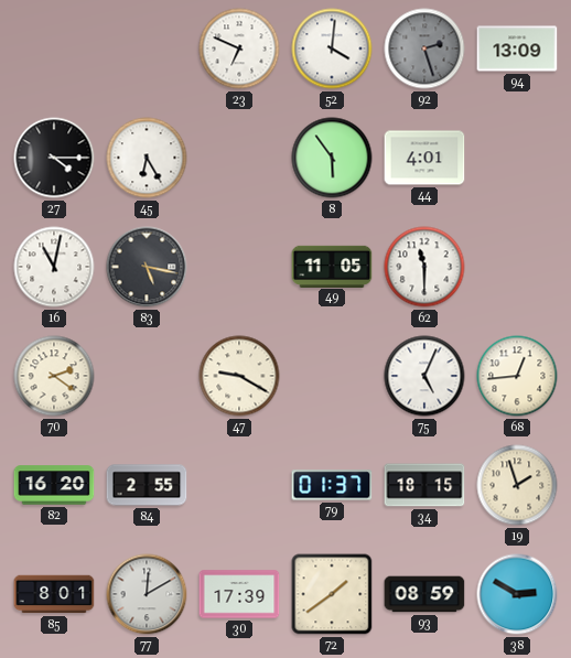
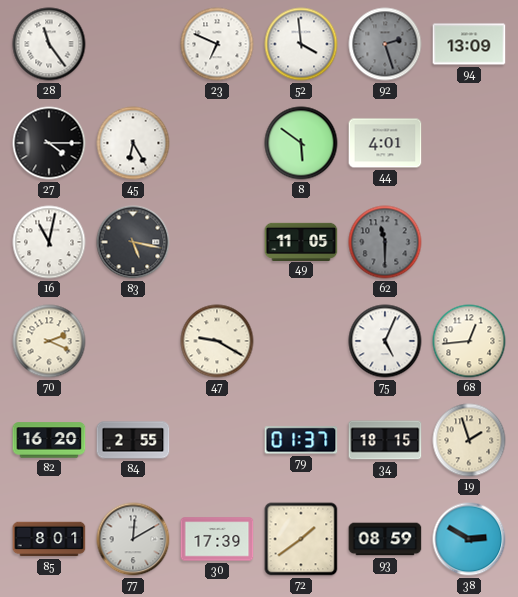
28: none -> 11:24 (49, 44)
52: 4:01 -> 3:59 (301, 44)
8: 5:54 -> 5:51 (301, 143)
62 dial: white -> grey (385, 242)
70: 2:21 -> 2:19 (49, 341)
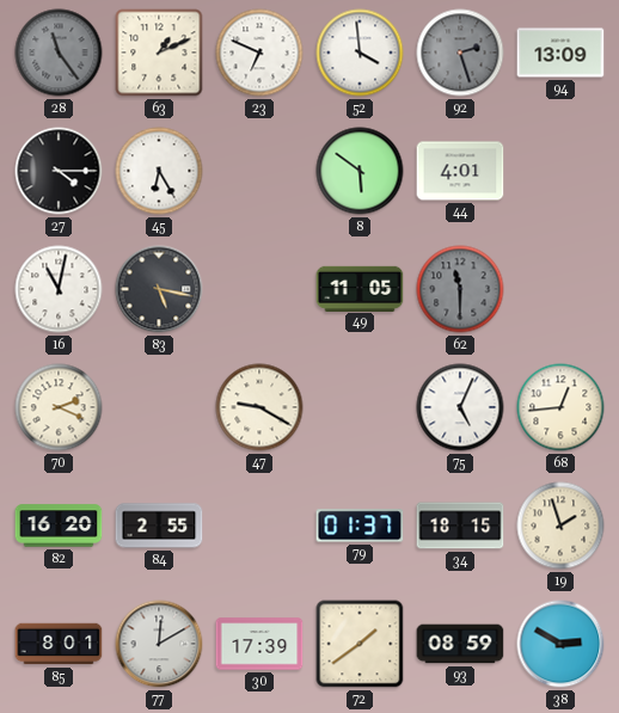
28 dial: white -> grey (59, 53)
63: none -> 1:11 (159, 53)
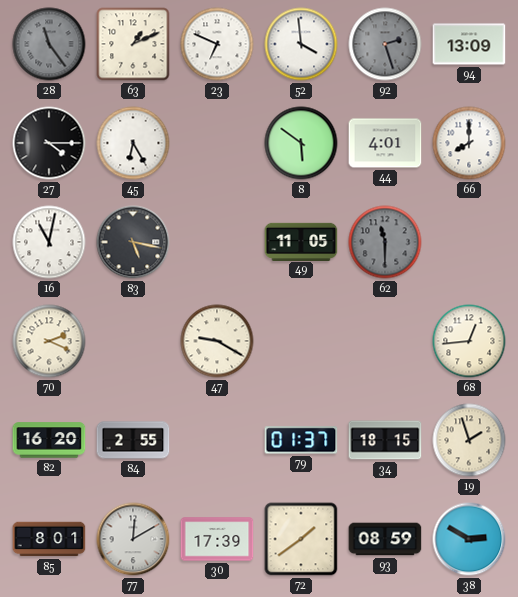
66: none -> 8:00 (469, 143)
75: 5:04 -> none (460, 407)
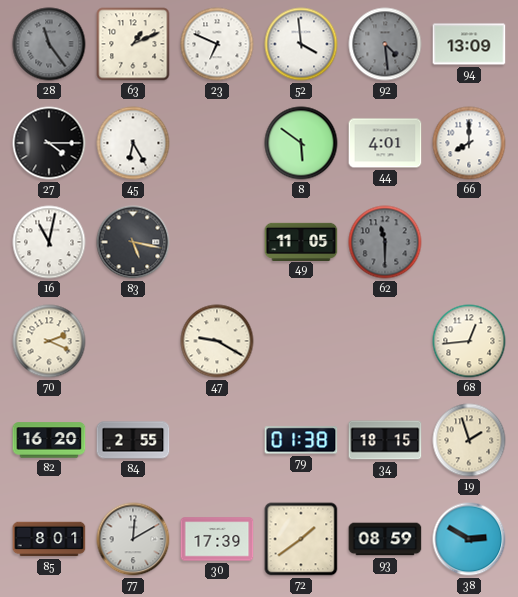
92: 2:27 -> 4:29 (385, 44)
79: 01:37 -> 01:38 (301, 440)
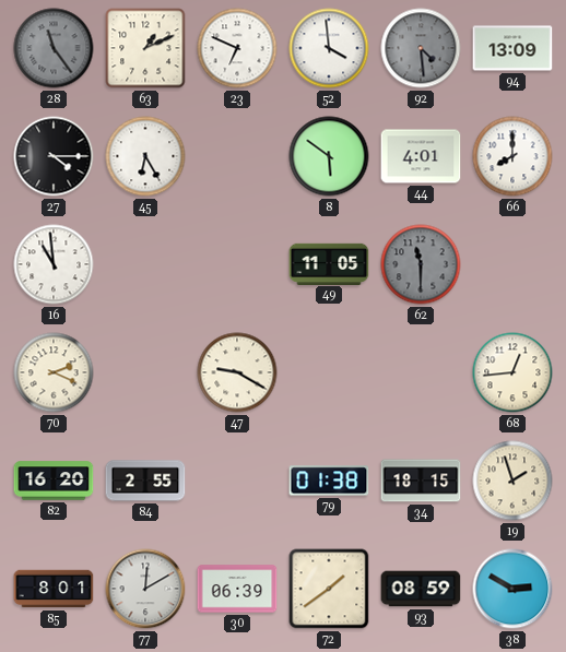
16: 11:02 -> 10:59 (54, 264)
83: 5:17 -> none (133, 242)
30: 17:39 -> 06:39 (237, 589)
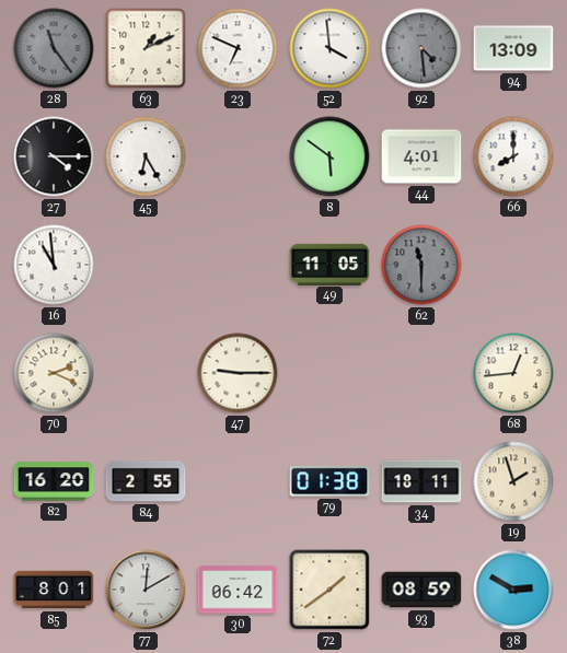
47: 9:20 -> 9:15 (238, 373)
34: 18:15 -> 18:11 (421, 481)
30: 06:39 -> 06:42 (238, 590)
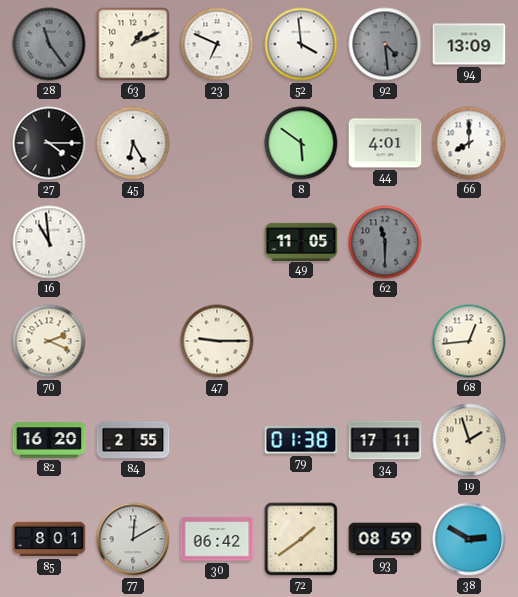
34: 18:11 -> 17:11 (385, 440)
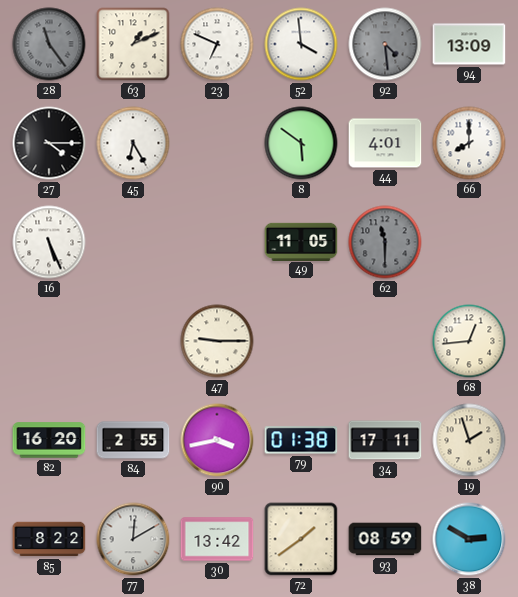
16: 10:59 -> 5:26 (49, 242)
70: 2:19 -> none (49, 341)
90: none -> 3:43 (217, 440)
85: 8:01 -> 8:22 (49, 539)
30: 06:42 -> 13:42 (217, 539)
